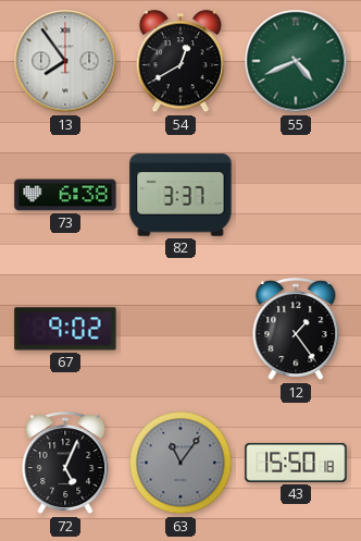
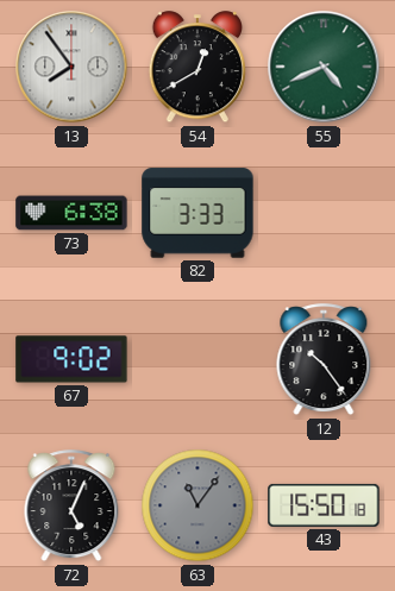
82: 3:37 -> 3:33 (197, 213)
12: 1:24 -> 10:24 (324, 360)
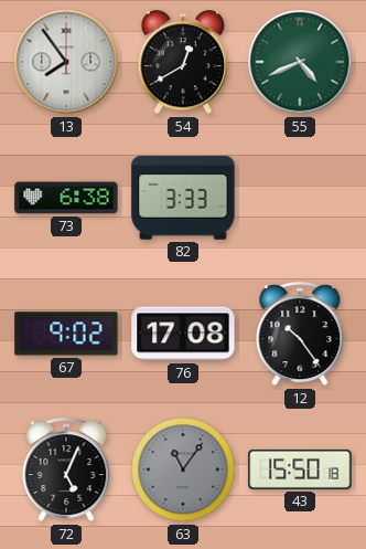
76: none -> 17:08 (183, 334)
